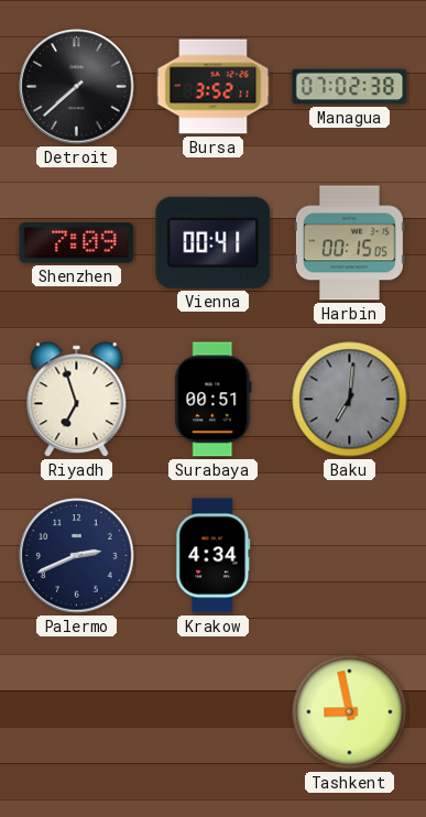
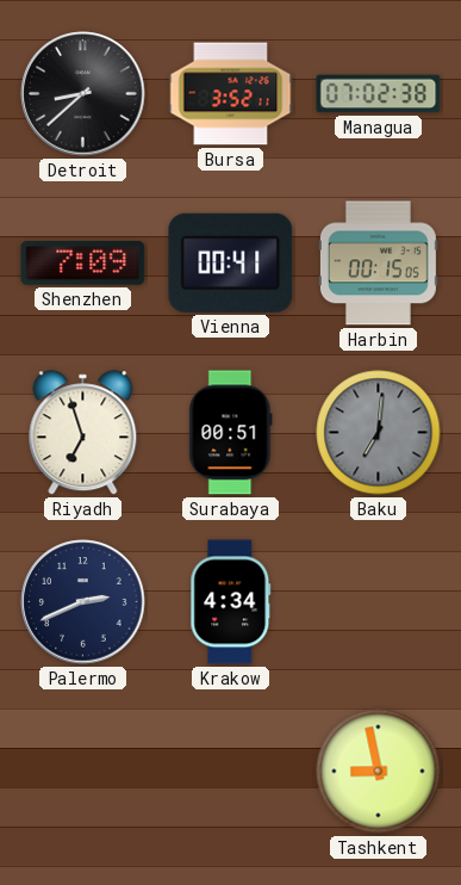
Detroit: 7:38 -> 8:38 (83, 94)
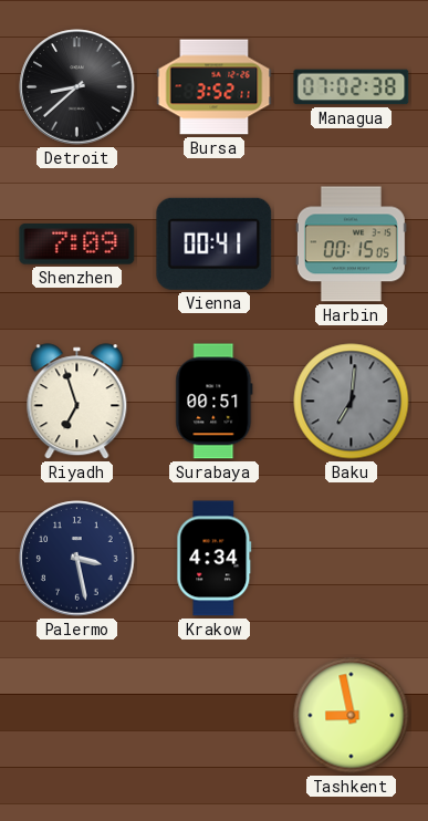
Palermo: 2:41 -> 3:28 (77, 559)
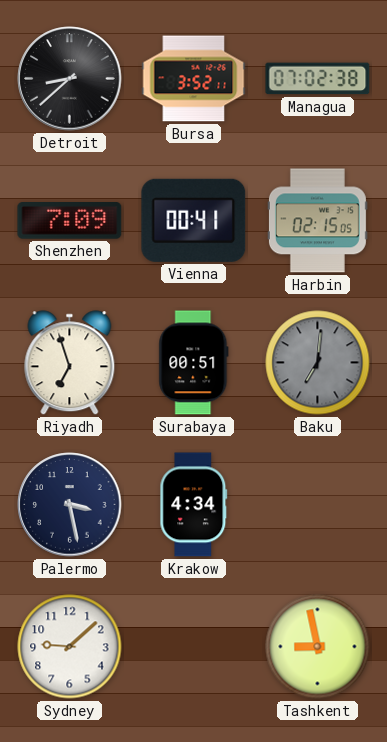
Harbin: 00:15 -> 02:15 (317, 221)
Sydney: none -> 9:08 (70, 647)
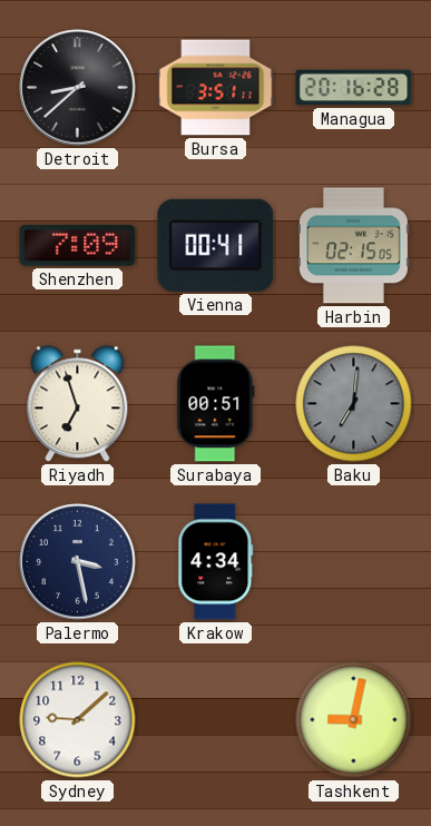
Bursa: 3:52 -> 3:51 (216, 88)
Managua: 07:02 -> 20:16 (354, 88)
Tashkent: 8:58 -> 9:02 (354, 720)
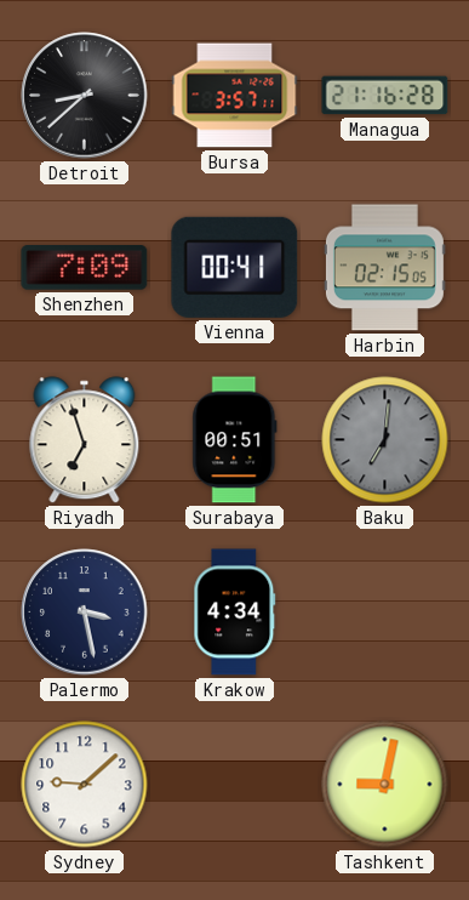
Bursa: 3:51 -> 3:57 (235, 96)
Managua: 20:16 -> 21:16 (385, 96)
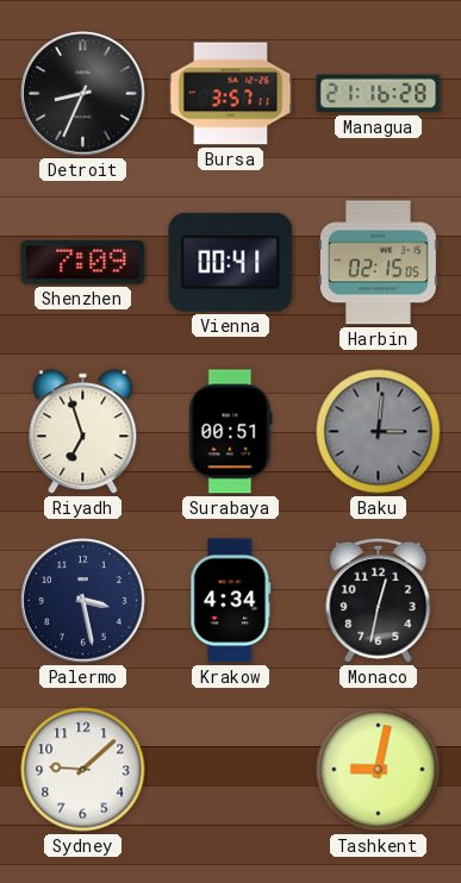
Detroit: 8:38 -> 8:34 (83, 94)
Baku: 7:01 -> 3:01 (379, 432)
Monaco: none -> 12:32 (379, 600)
